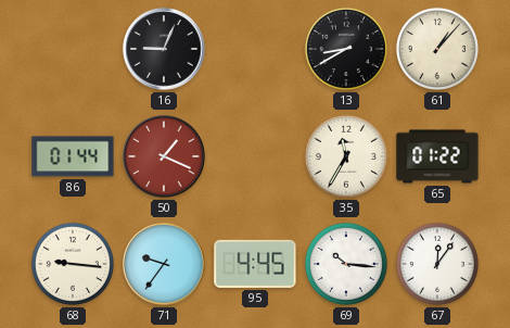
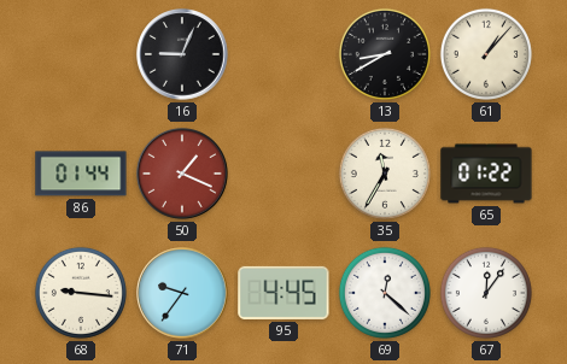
69: 10:16 -> 12:22 (385, 293)
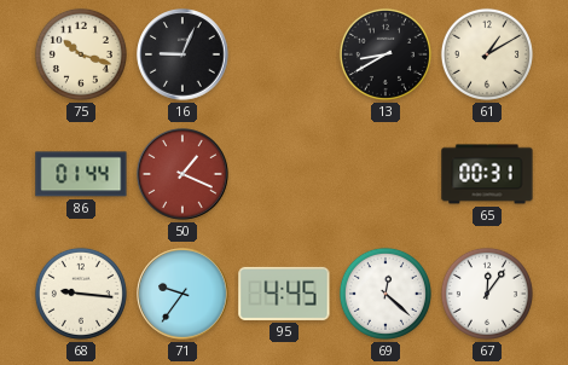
75: none -> 10:18 (81, 54)
61: 1:07 -> 1:10 (487, 54)
35: 11:35 -> none (385, 174)
65: 01:22 -> 00:31 (487, 174)
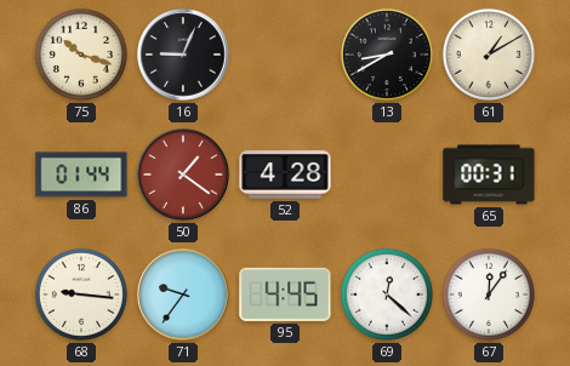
50: 1:19 -> 1:21 (183, 175)
52: none -> 4:28 (285, 175)
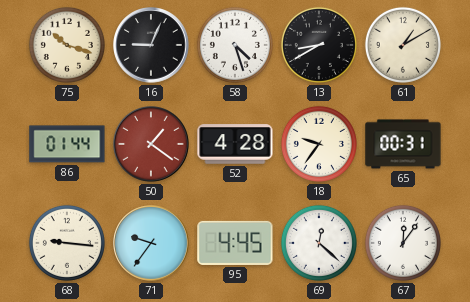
58: none -> 4:27 (235, 45)
18: none -> 9:36 (319, 144)
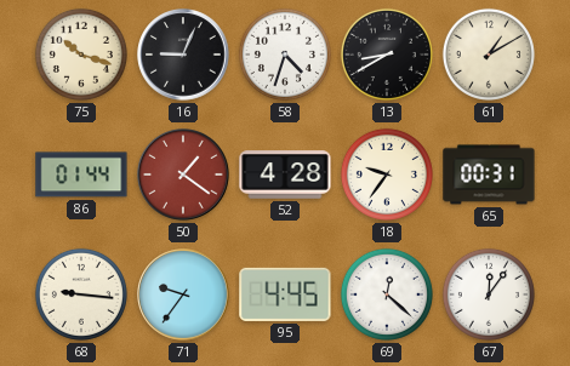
58: 4:27 -> 4:33 (285, 55)
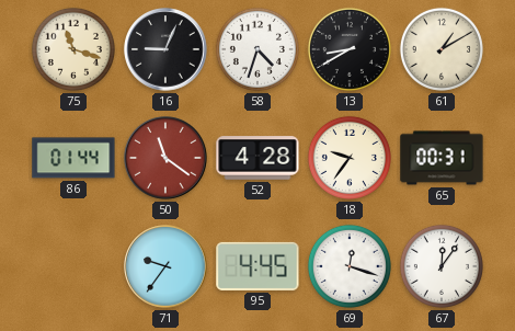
75: 10:18 -> 11:18 (73, 49)
50: 1:21 -> 11:21 (165, 158)
68: 9:16 -> none (81, 294)
69: 12:22 -> 12:18 (350, 266)
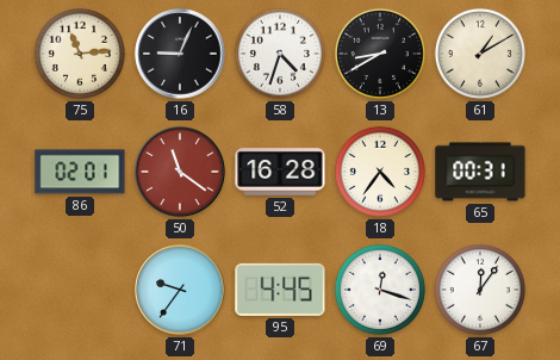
75: 11:18 -> 11:14 (80, 54)
86: 01:44 -> 02:01 (80, 172)
52: 4:28 -> 16:28 (280, 172)
18: 9:36 -> 4:36 (380, 172)
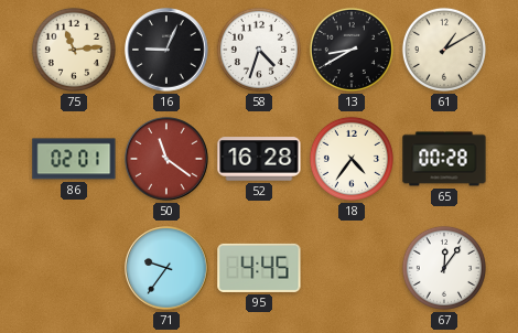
65: 00:31 -> 00:28 (444, 159)
69: 12:18 -> none (380, 290)
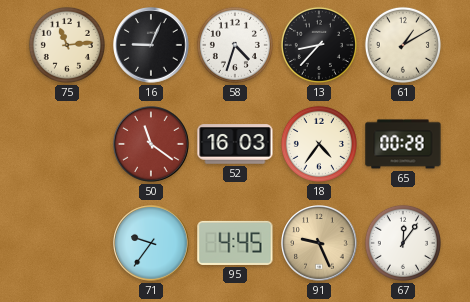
13: 8:40 -> 8:37 (319, 45)
86: 02:01 -> none (74, 159)
52: 16:28 -> 16:03 (235, 144)
91: none -> 9:26 (319, 243)
